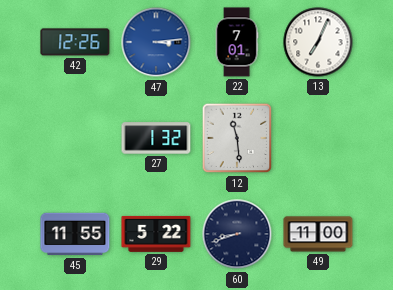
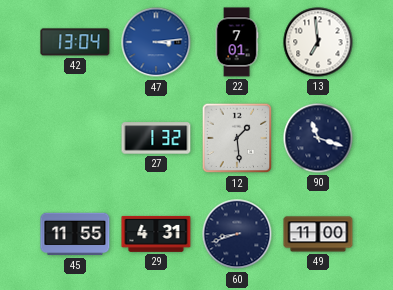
42: 12:26 -> 13:04 (75, 42)
13: 7:04 -> 6:59 (318, 42)
12: 11:29 -> 1:29 (237, 138)
90: none -> 11:18 (318, 138)
29: 5:22 -> 4:31 (156, 234)
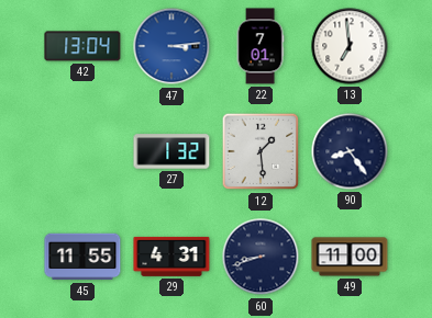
90: 11:18 -> 8:24 (350, 151)
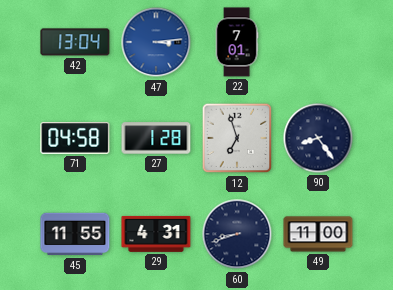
13: 6:59 -> none (350, 46)
71: none -> 04:58 (75, 139)
27: 1:32 -> 1:28 (156, 138)
12: 1:29 -> 6:57 (237, 138)
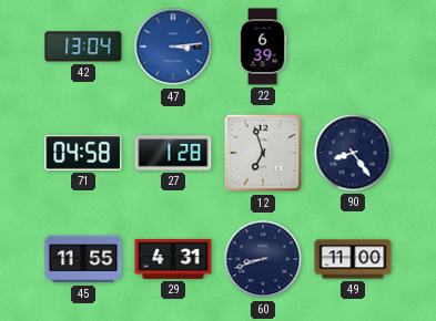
22: 7:01 -> 6:39 (263, 46)
